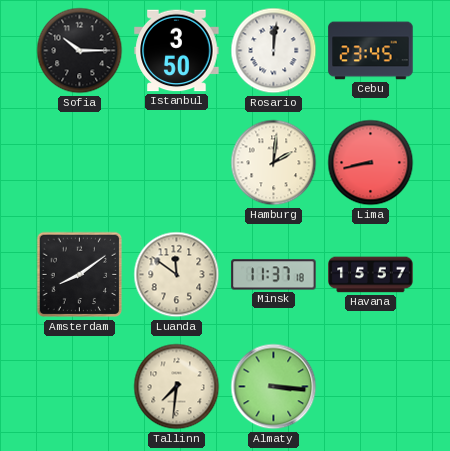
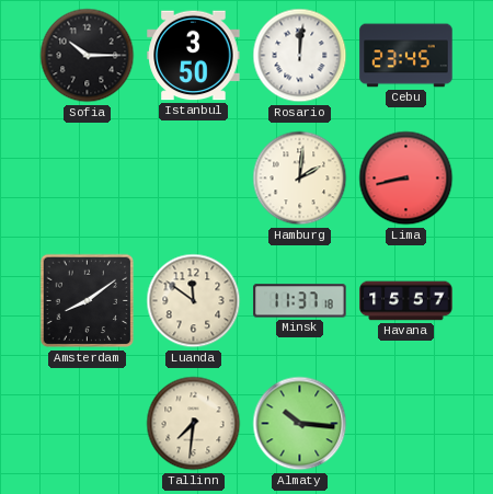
Almaty: 3:16 -> 10:16 (300, 424)
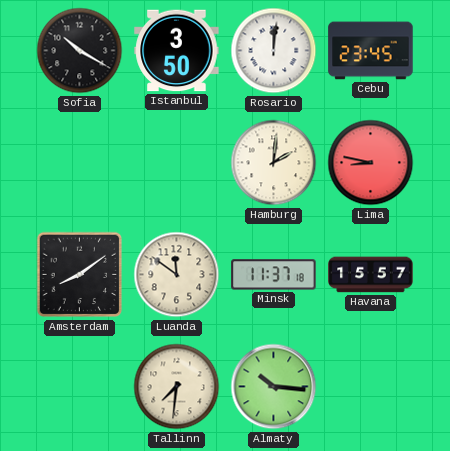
Sofia: 10:15 -> 10:20 (80, 51)
Lima: 8:43 -> 8:47 (371, 163)
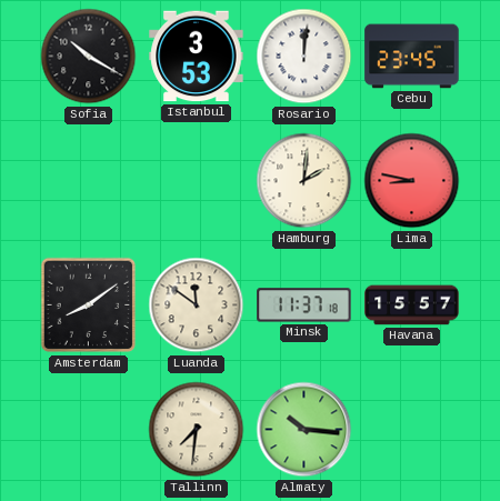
Istanbul: 3:50 -> 3:53 (197, 57)
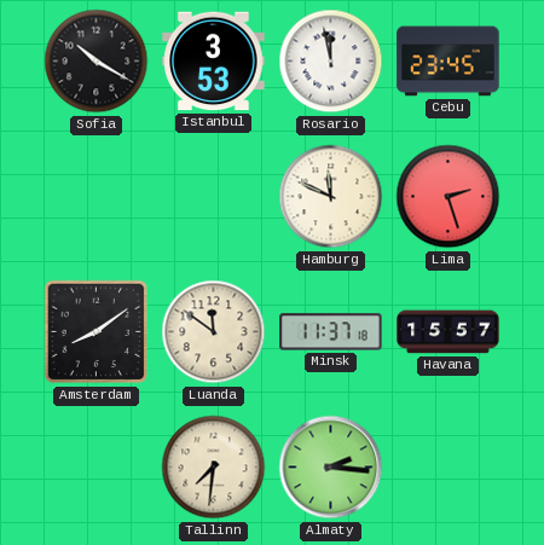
Rosario: 12:01 -> 11:58 (331, 62)
Hamburg: 2:01 -> 11:49 (331, 197)
Lima: 8:47 -> 2:27 (448, 197)
Almaty: 10:16 -> 2:16 (331, 468)
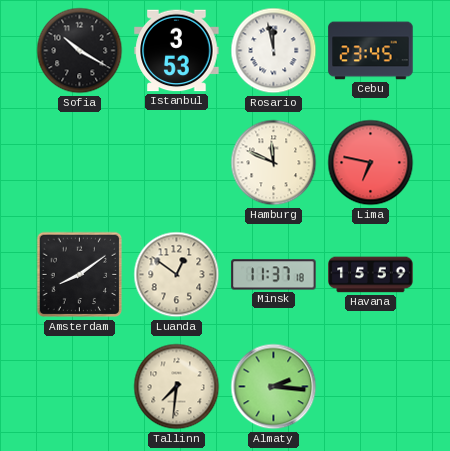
Lima: 2:27 -> 6:47 (371, 163)
Luanda: 11:51 -> 12:51 (177, 275)
Havana: 15:57 -> 15:59 (371, 275)
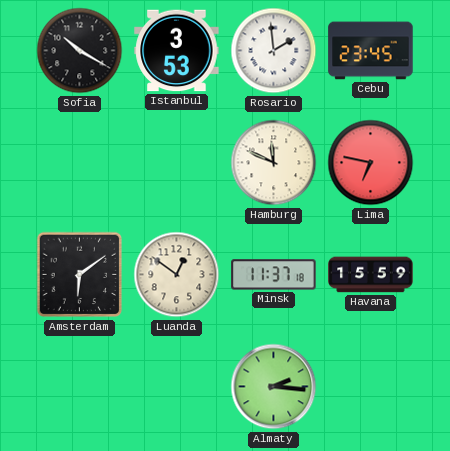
Rosario: 11:58 -> 1:59 (274, 51)
Amsterdam: 8:09 -> 6:09 (80, 275)
Tallinn: 7:31 -> none (177, 387)
